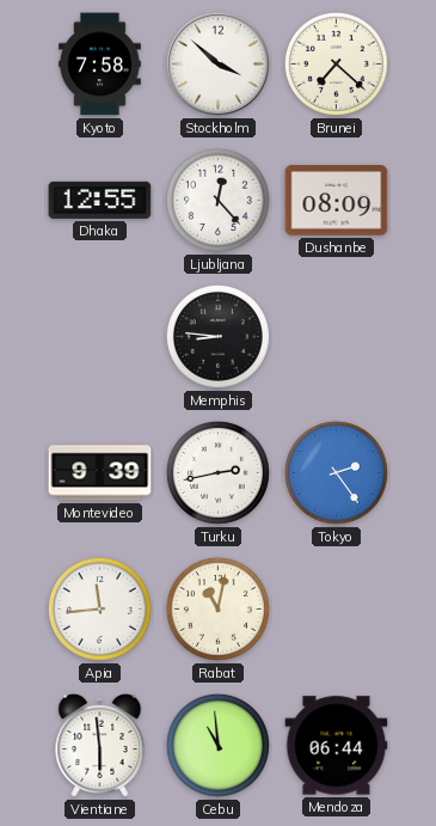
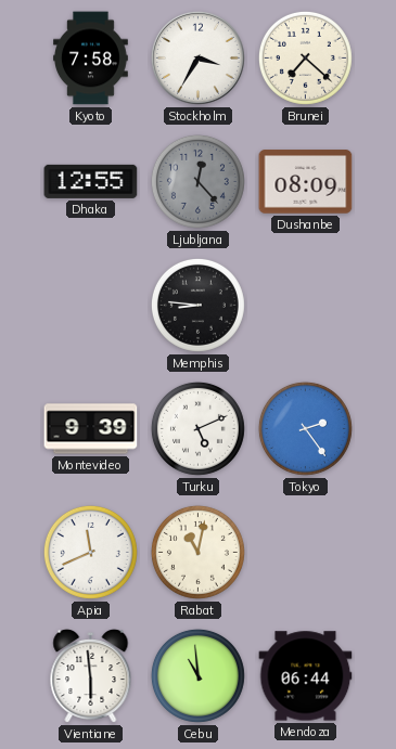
Stockholm: 3:52 -> 3:35 (197, 57)
Ljubljana dial: white -> grey (197, 181)
Turku: 2:43 -> 5:11 (197, 428)
Apia: 11:44 -> 11:41 (90, 552)
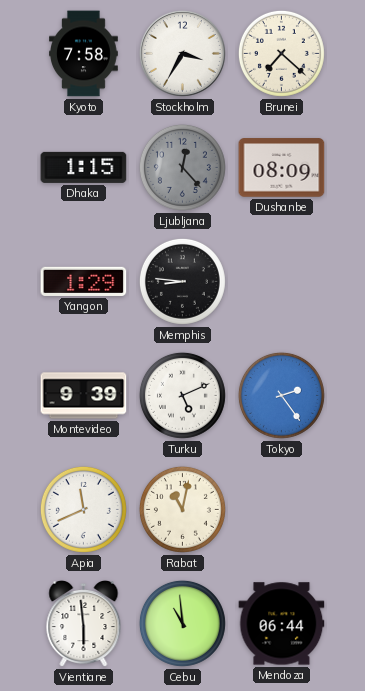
Dhaka: 12:55 -> 1:15 (84, 167)
Yangon: none -> 1:29 (84, 281)
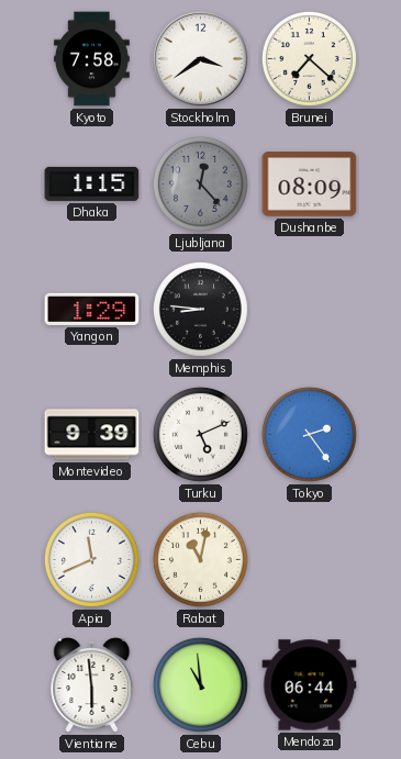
Stockholm: 3:35 -> 3:39 (200, 58)
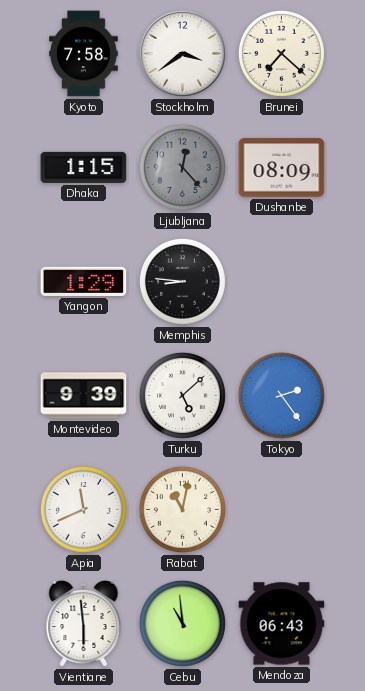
Turku: 5:11 -> 5:08 (182, 395)
Mendoza: 06:44 -> 06:43 (282, 624)
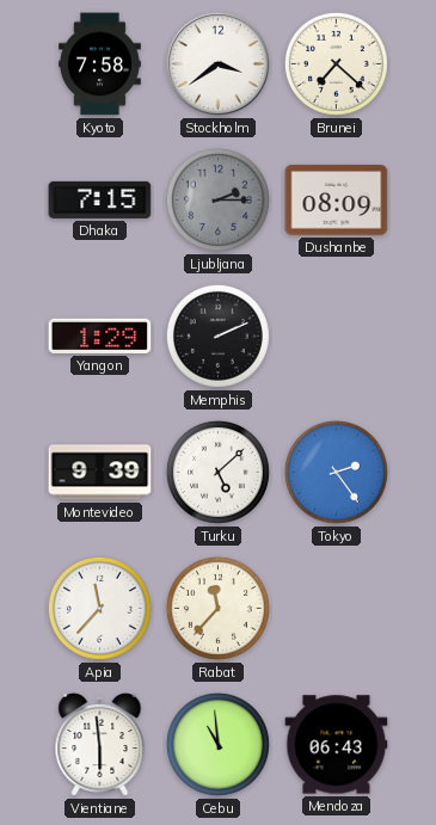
Dhaka: 1:15 -> 7:15 (100, 199)
Ljubljana: 12:23 -> 2:15 (217, 199)
Memphis: 8:46 -> 2:11 (217, 335)
Apia: 11:41 -> 11:37 (99, 608)
Rabat: 11:02 -> 11:37 (217, 608)
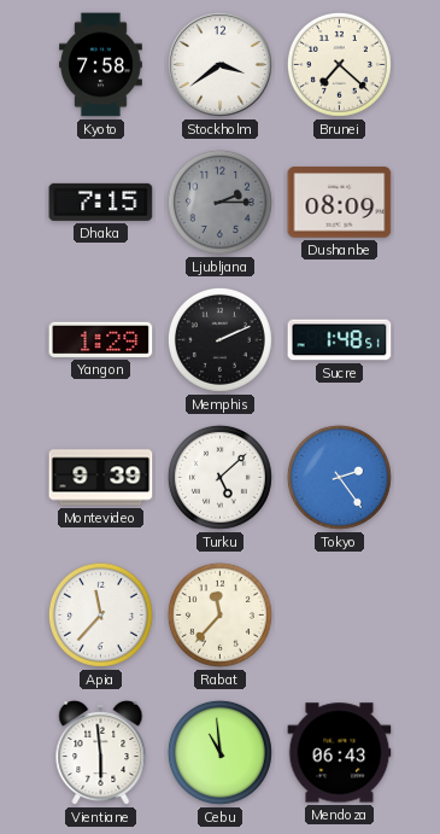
Sucre: none -> 1:48 (340, 340)
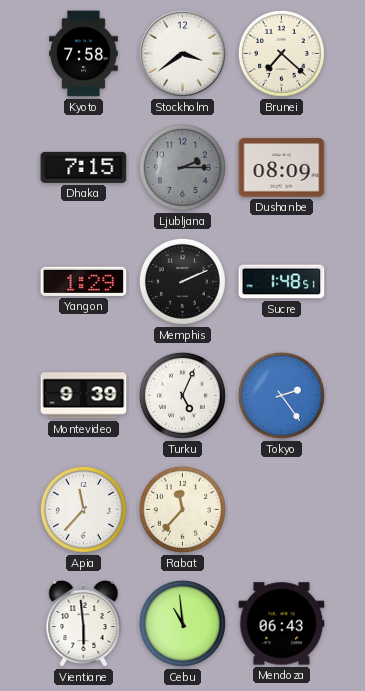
Turku: 5:08 -> 5:04 (182, 395)
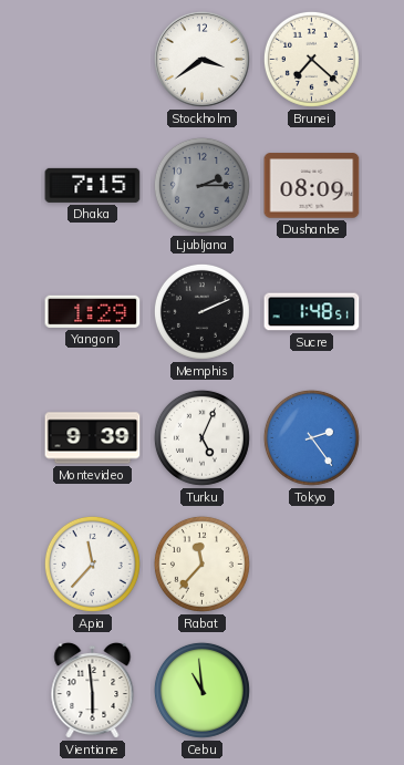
Kyoto: 7:58 -> none (84, 54)
Mendoza: 06:43 -> none (282, 624)
